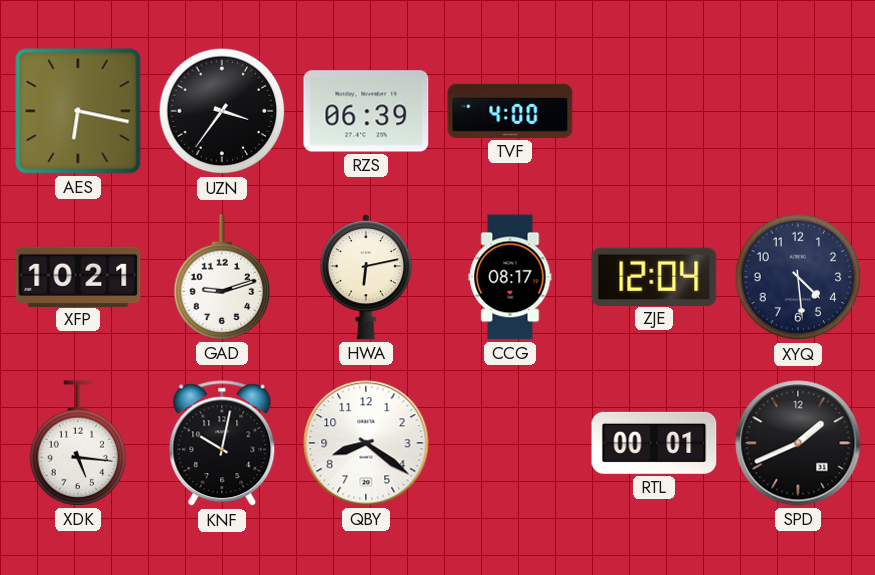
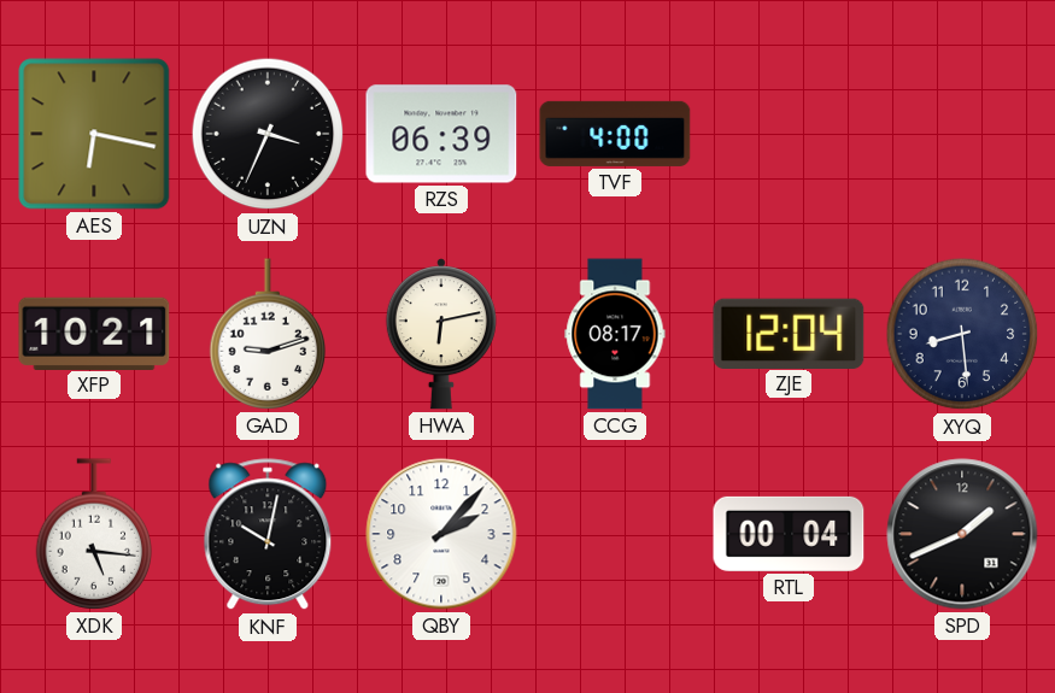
UZN: 3:36 -> 3:34 (268, 134)
XYQ: 4:29 -> 8:29 (962, 334)
QBY: 8:21 -> 2:07 (441, 534)
RTL: 00:01 -> 00:04 (789, 534)
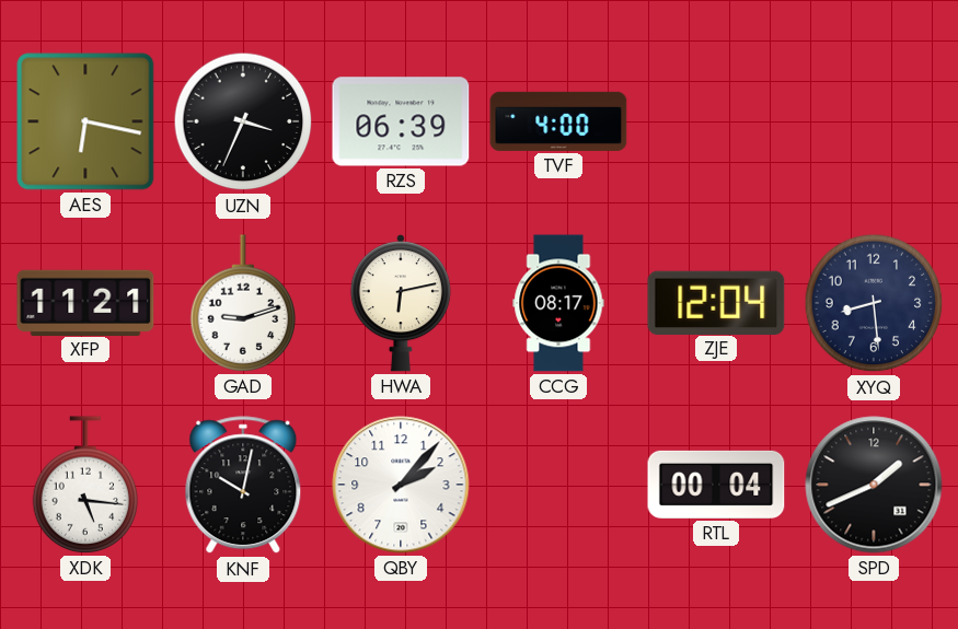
XFP: 10:21 -> 11:21 (85, 302)
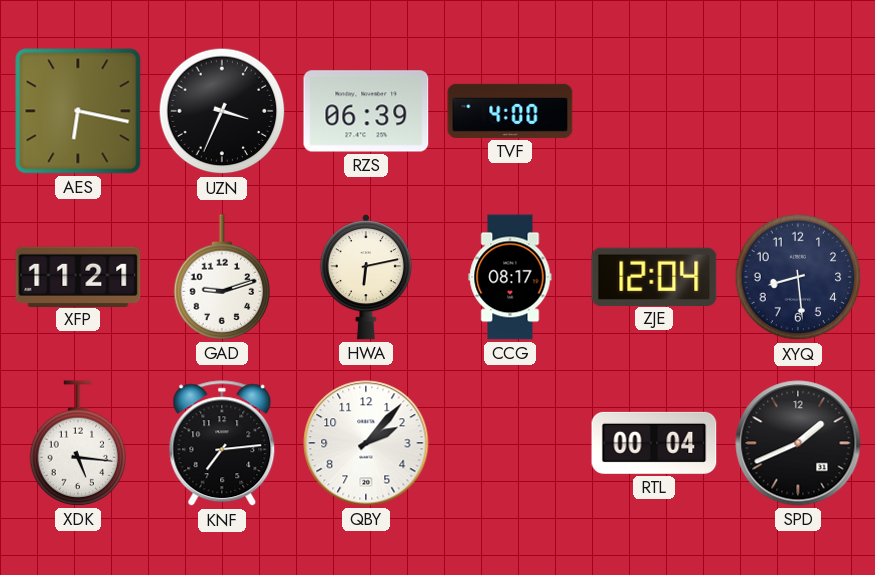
KNF: 10:02 -> 7:14 (222, 444)
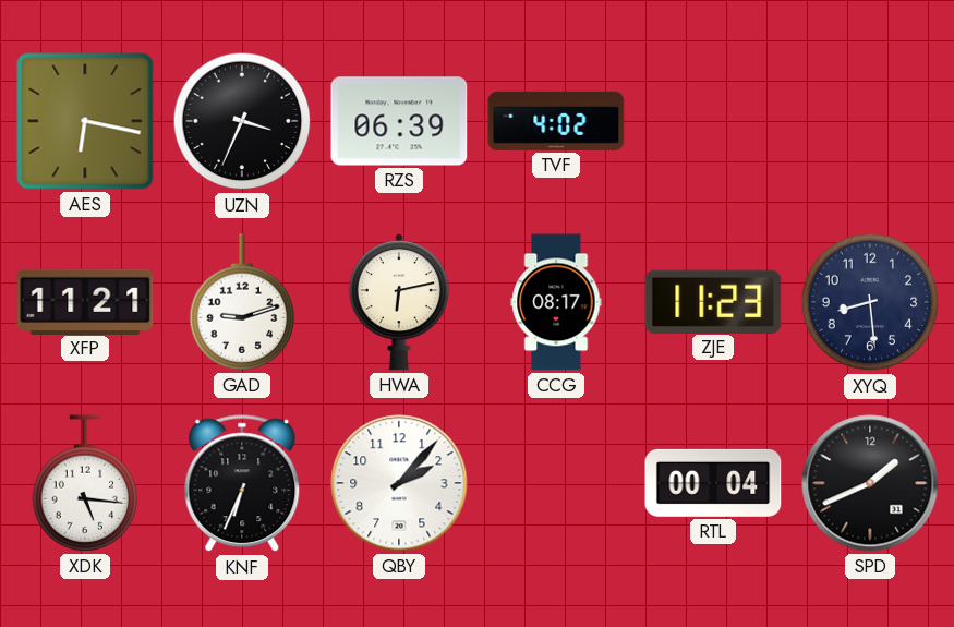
TVF: 4:00 -> 4:02 (556, 121)
ZJE: 12:04 -> 11:23 (713, 301)
KNF: 7:14 -> 6:34 (242, 484)
